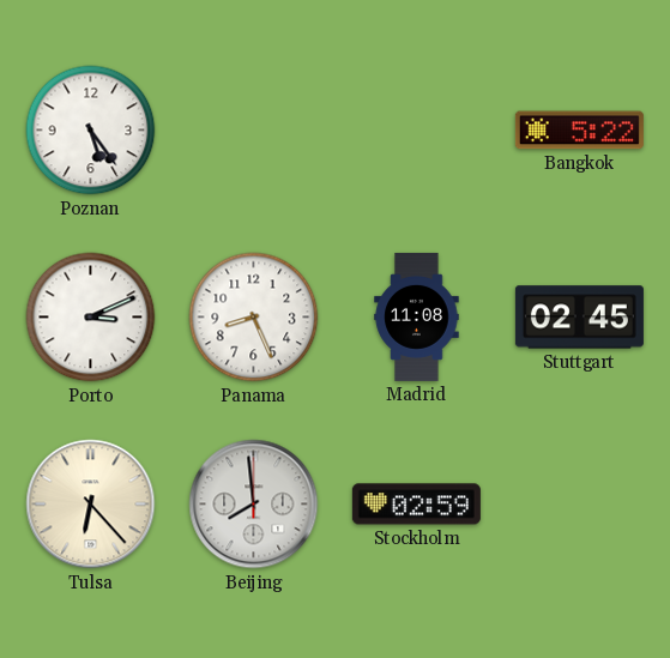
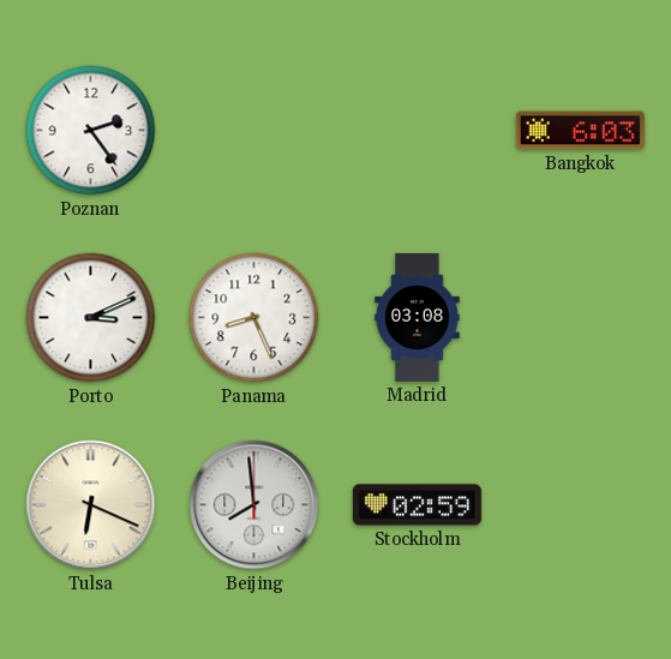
Poznan: 5:24 -> 2:24 (91, 131)
Bangkok: 5:22 -> 6:03 (580, 131)
Madrid: 11:08 -> 03:08 (418, 317)
Stuttgart: 02:45 -> none (579, 318)
Tulsa: 6:23 -> 6:19 (91, 505)
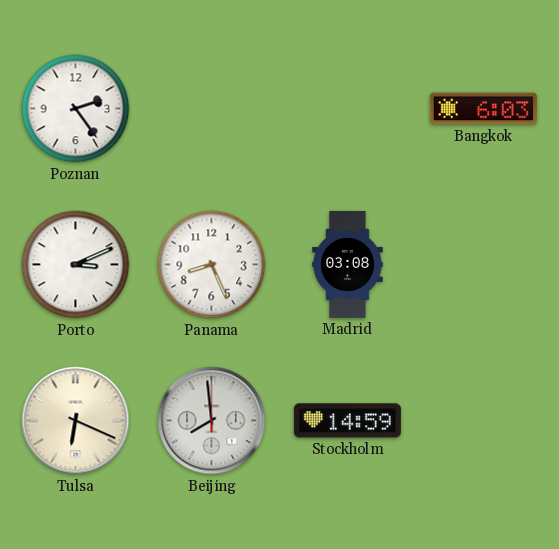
Stockholm: 02:59 -> 14:59 (347, 421)
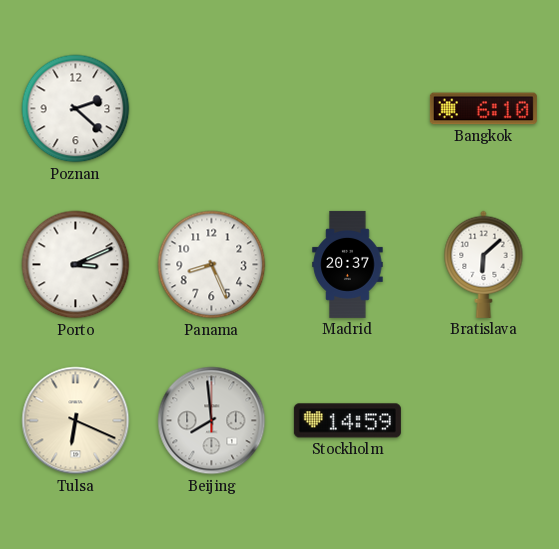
Poznan: 2:24 -> 2:22 (76, 109)
Bangkok: 6:03 -> 6:10 (483, 109)
Madrid: 03:08 -> 20:37 (348, 264)
Bratislava: none -> 6:08 (484, 264)
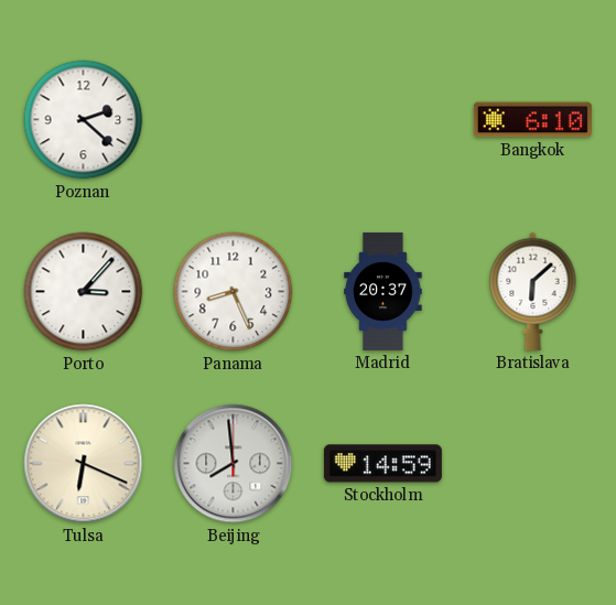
Porto: 3:11 -> 3:07 (84, 292)
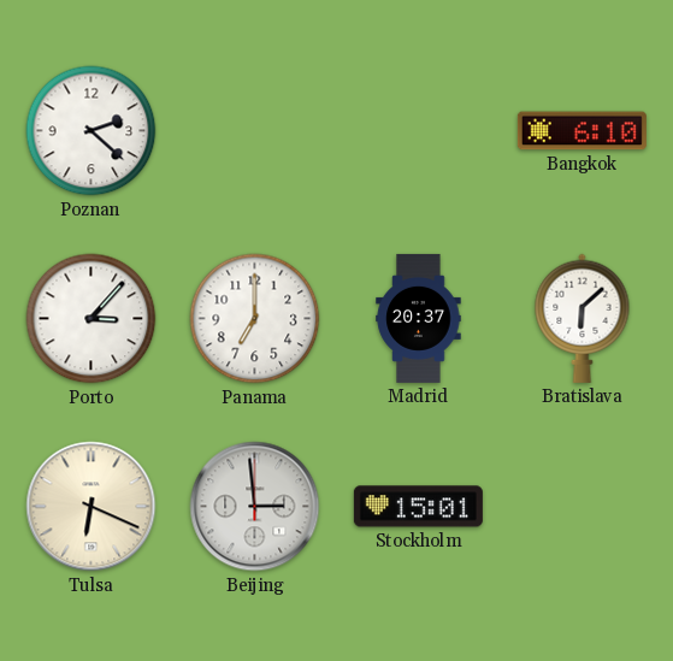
Panama: 8:26 -> 7:00 (255, 319)
Beijing: 7:59 -> 2:59 (255, 507)
Stockholm: 14:59 -> 15:01 (418, 507)
